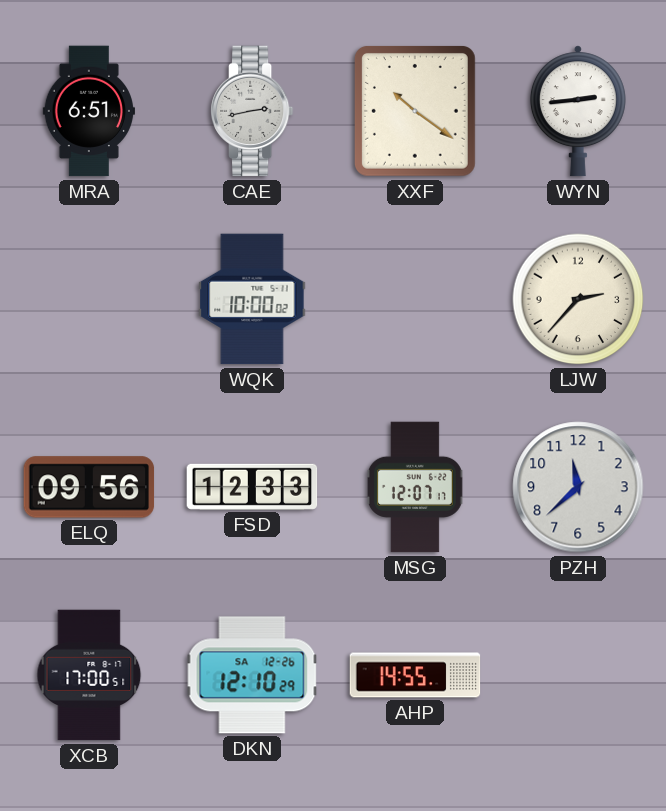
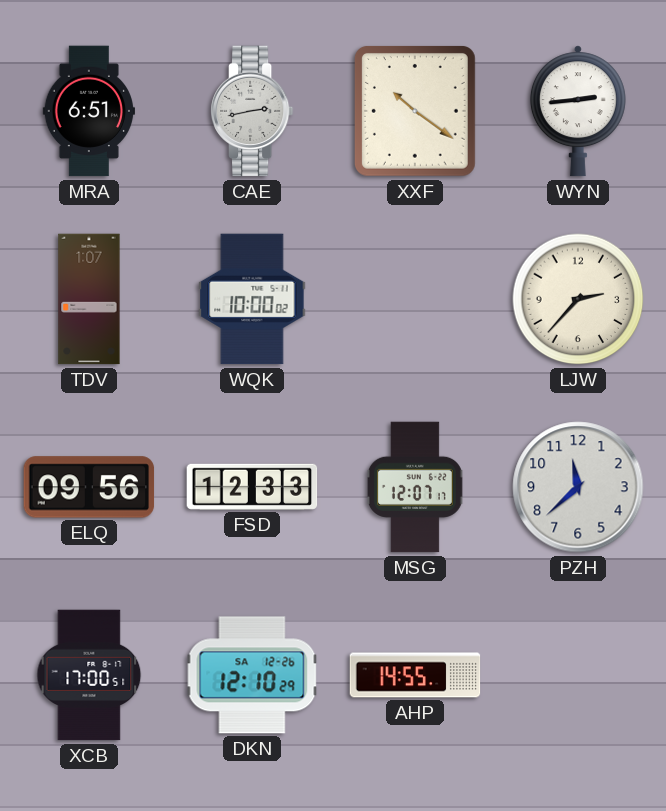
TDV: none -> 1:07 (89, 299)
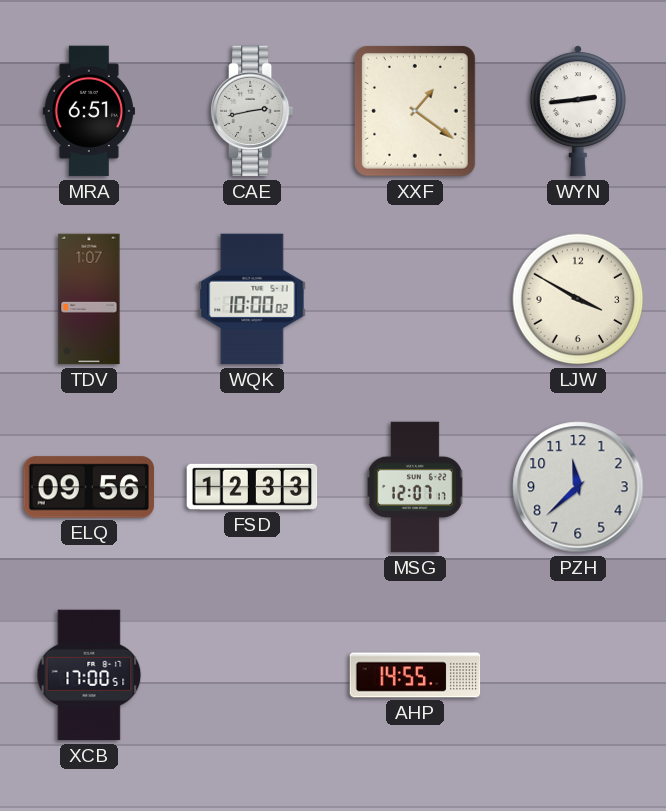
XXF: 10:21 -> 1:21 (415, 111)
LJW: 2:37 -> 3:50 (578, 299)
DKN: 12:10 -> none (252, 675)
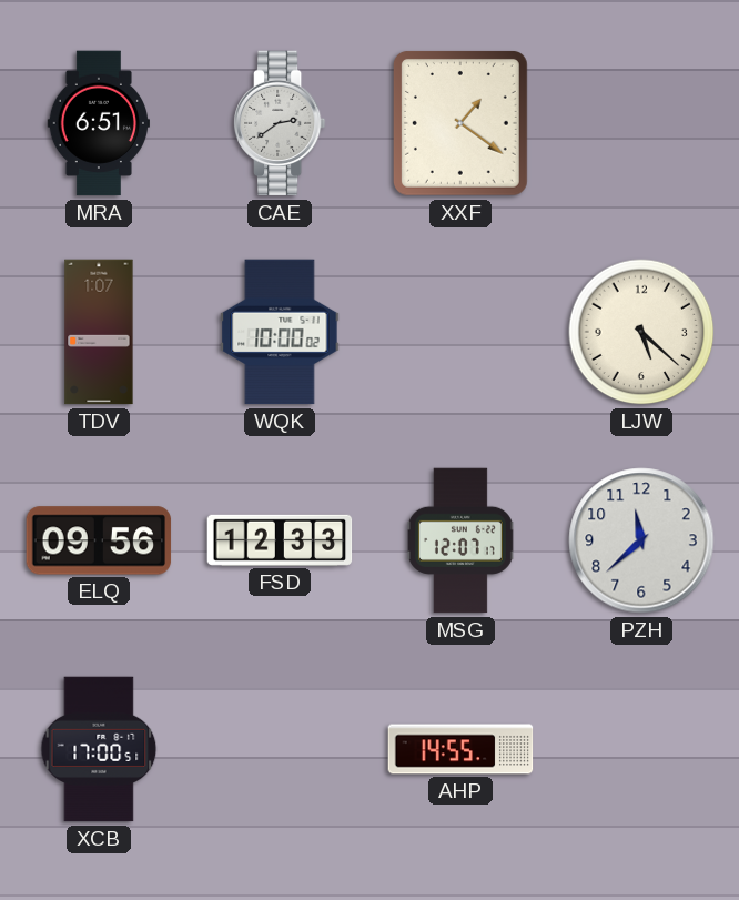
CAE: 2:43 -> 2:39 (280, 123)
WYN: 2:44 -> none (578, 111)
LJW: 3:50 -> 5:22 (641, 332)
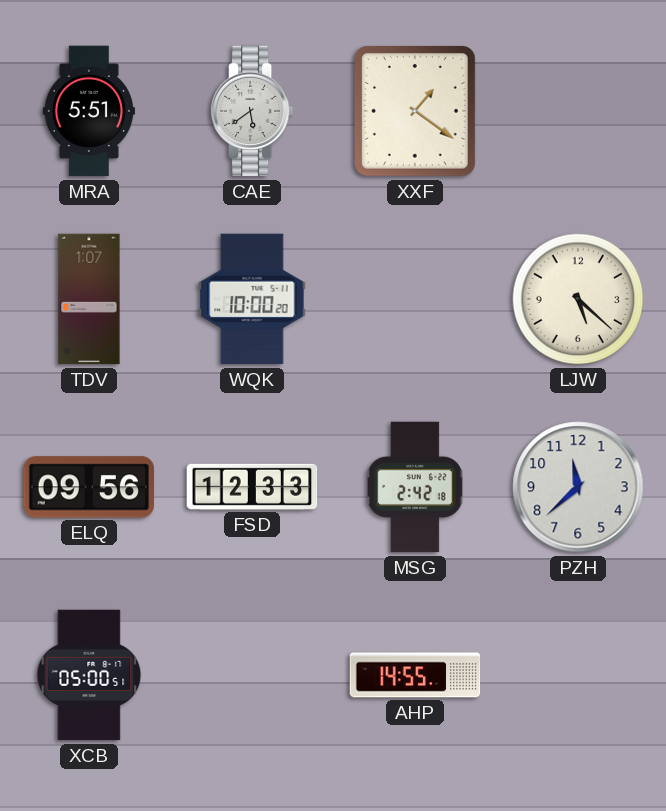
MRA: 6:51 -> 5:51 (88, 111)
CAE: 2:39 -> 5:39 (252, 111)
WQK: 10:00:02 -> 10:00:20 (252, 299)
MSG: 12:07 -> 2:42 (415, 487)
XCB: 17:00 -> 05:00 (89, 675)
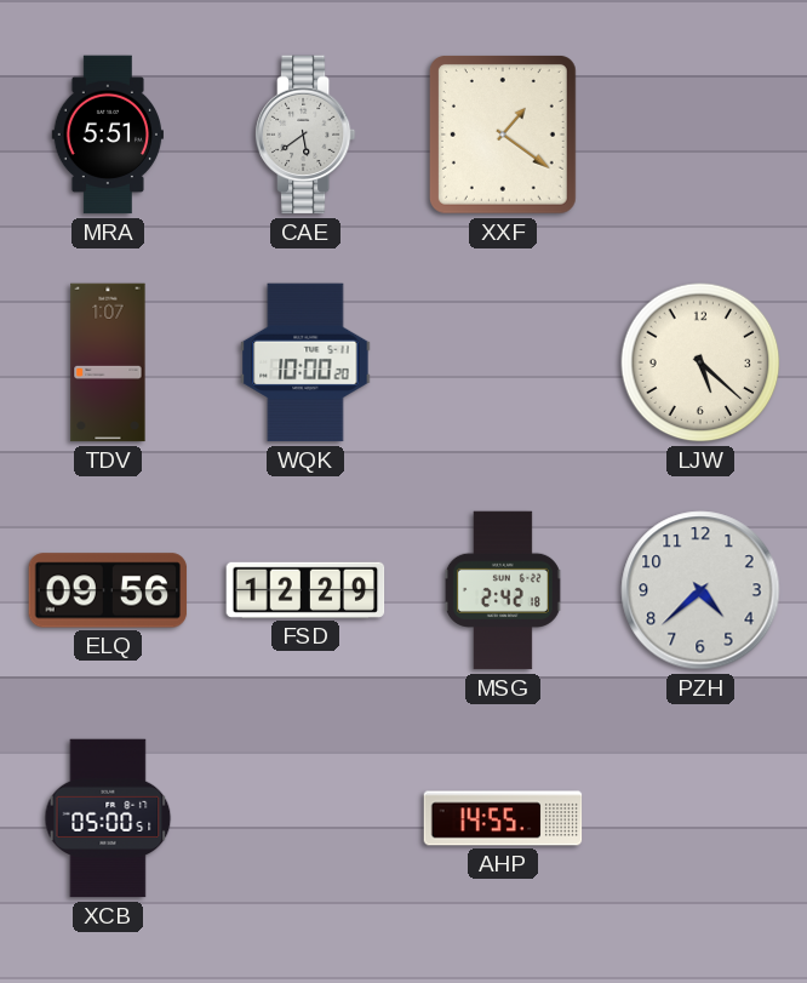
FSD: 12:33 -> 12:29 (305, 590)
PZH: 11:38 -> 4:38 (700, 590)
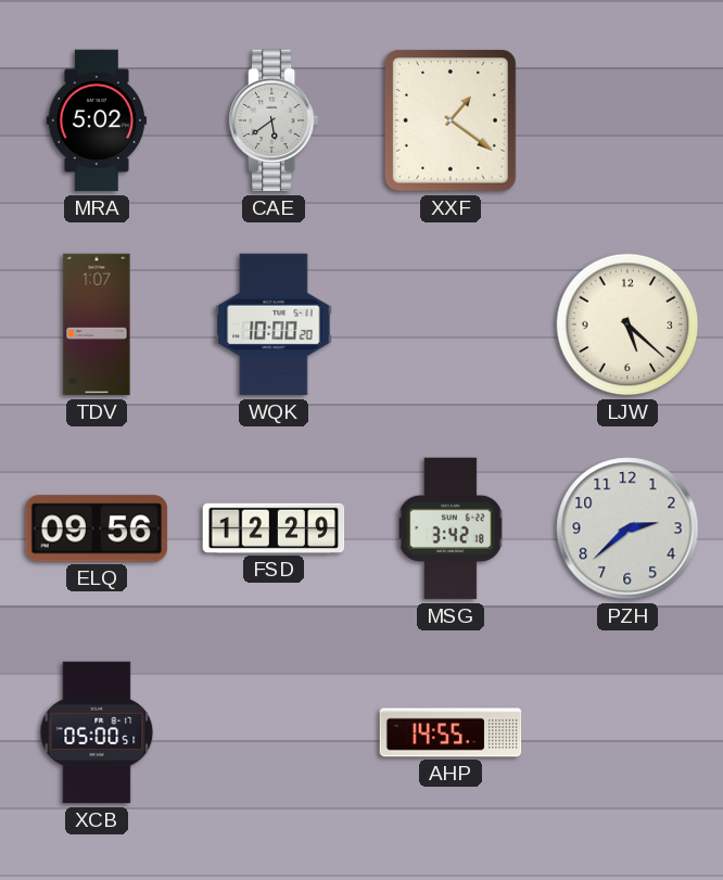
MRA: 5:51 -> 5:02 (96, 120)
MSG: 2:42 -> 3:42 (451, 528)
PZH: 4:38 -> 2:38 (627, 528)
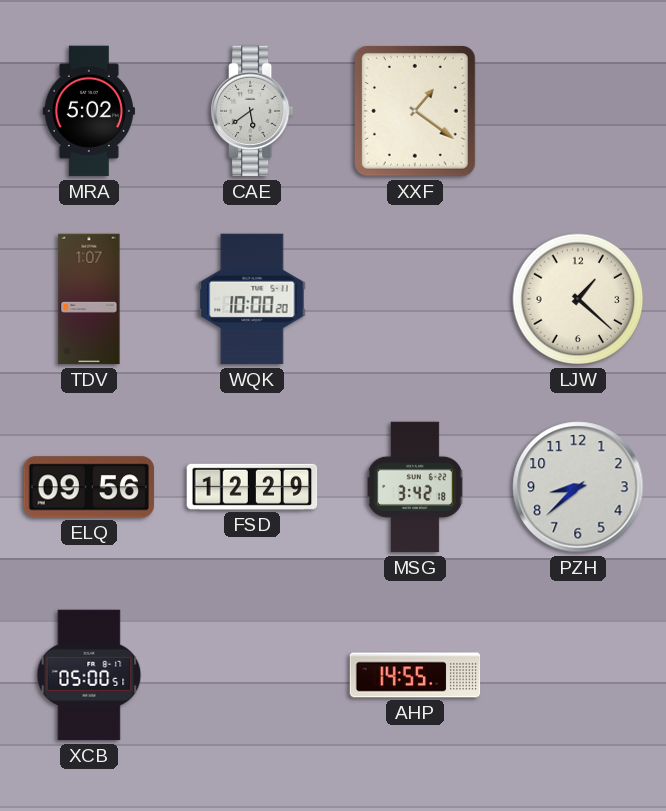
LJW: 5:22 -> 1:22 (578, 299)
PZH: 2:38 -> 8:38 (578, 487)
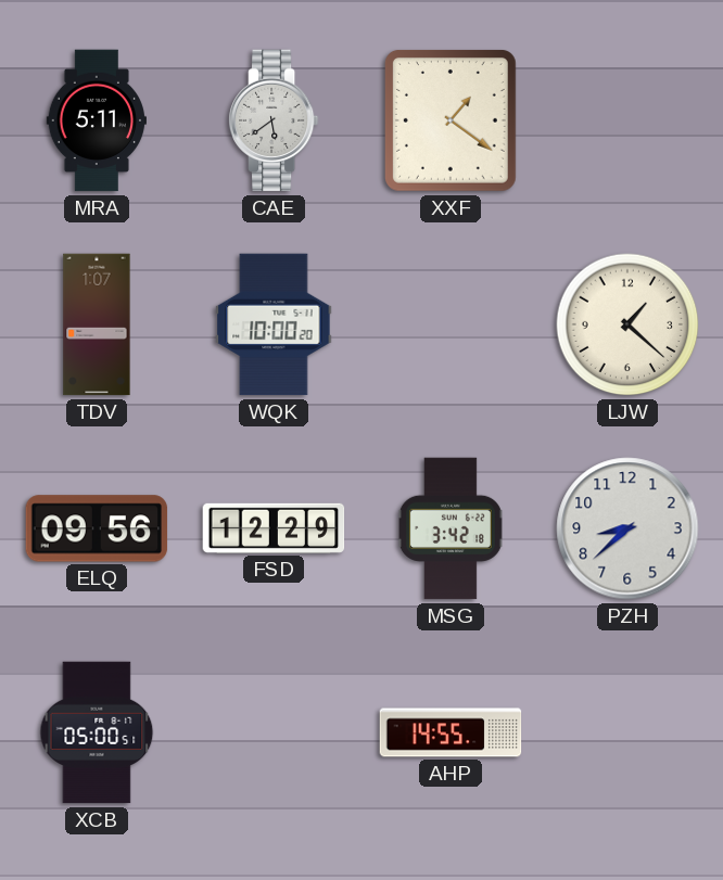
MRA: 5:02 -> 5:11 (96, 120)
